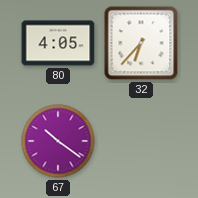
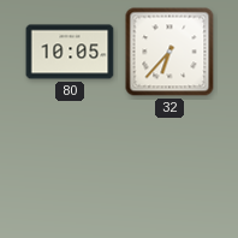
80: 4:05 -> 10:05 (70, 52)
67: 10:21 -> none (58, 141)
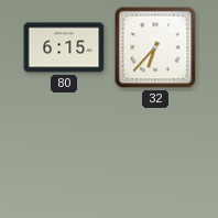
80: 10:05 -> 6:15 (64, 47)
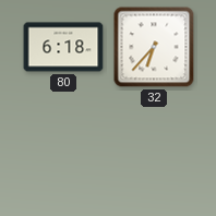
80: 6:15 -> 6:18 (63, 47)
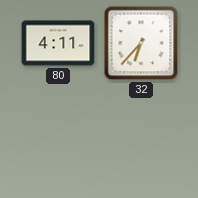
80: 6:18 -> 4:11 (58, 43)
